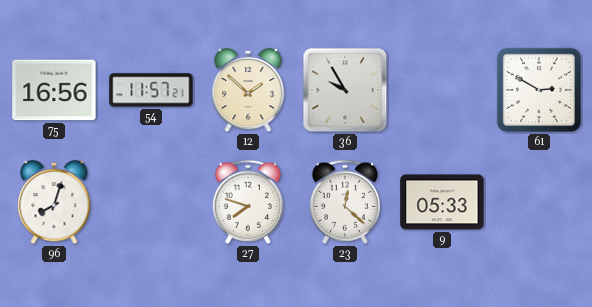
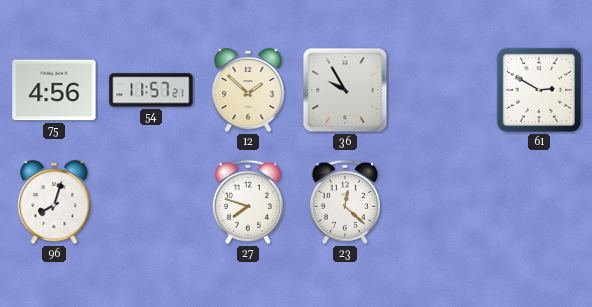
75: 16:56 -> 4:56 (54, 90)
9: 05:33 -> none (442, 202)
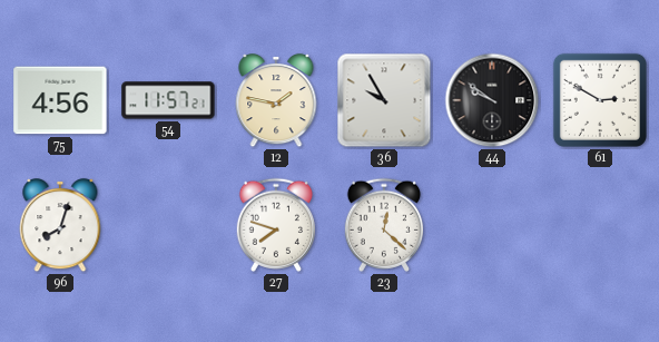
12: 1:52 -> 1:47 (276, 100)
44: none -> 9:51 (492, 100)
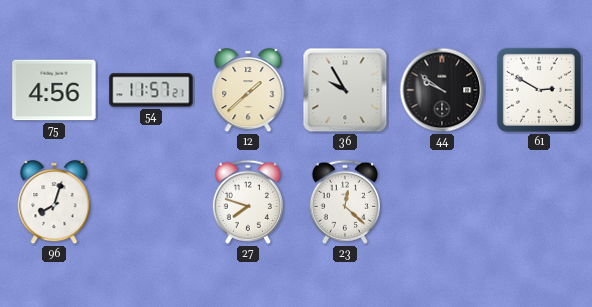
12: 1:47 -> 1:38 (248, 90)
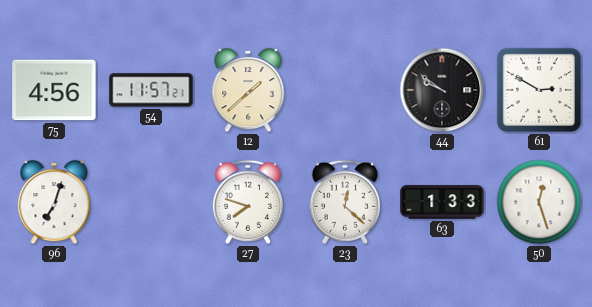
36: 9:55 -> none (345, 90)
96: 8:03 -> 7:03 (54, 202)
63: none -> 1:33 (442, 202)
50: none -> 12:27 (539, 202)
